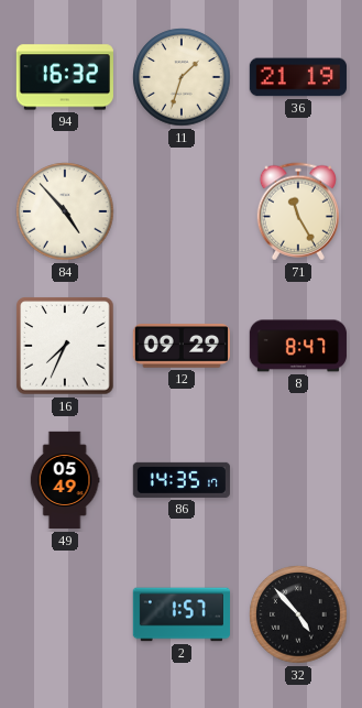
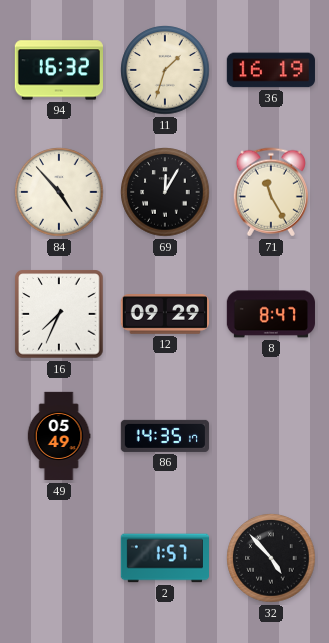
36: 21:19 -> 16:19 (271, 70)
69: none -> 12:05 (165, 192)
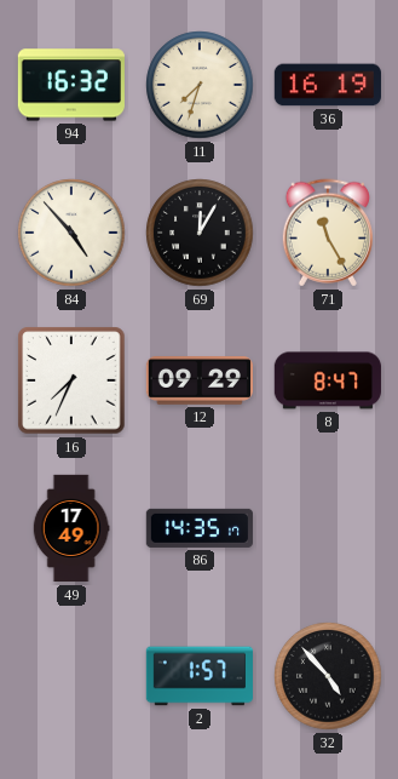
11: 1:33 -> 7:33 (200, 85)
49: 05:49 -> 17:49 (71, 528)
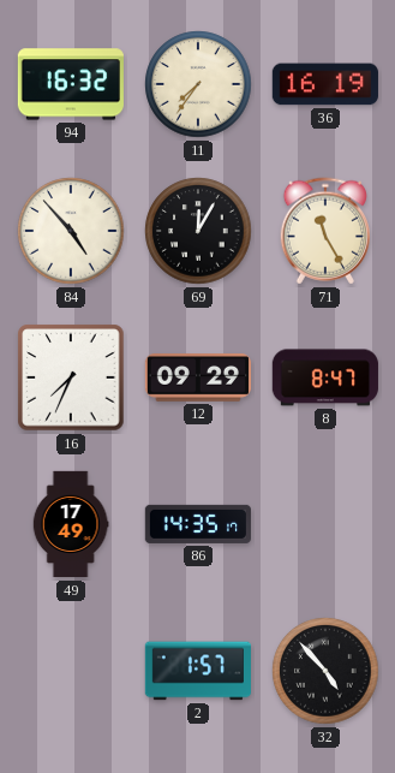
11: 7:33 -> 7:36 (198, 84)
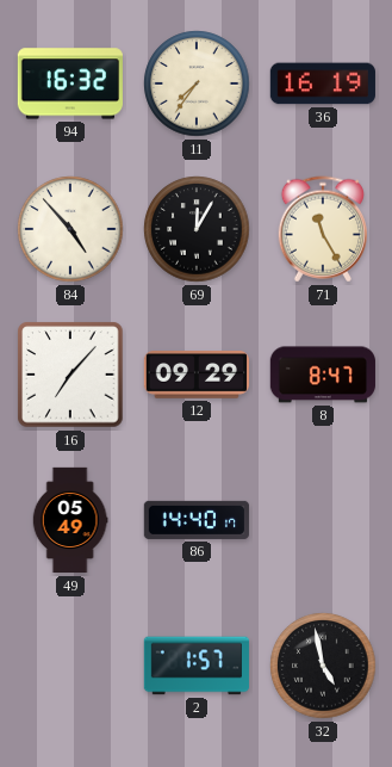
16: 7:34 -> 7:07 (70, 375)
49: 17:49 -> 05:49 (70, 520)
86: 14:35 -> 14:40 (195, 520)
32: 4:53 -> 4:58 (323, 666)
